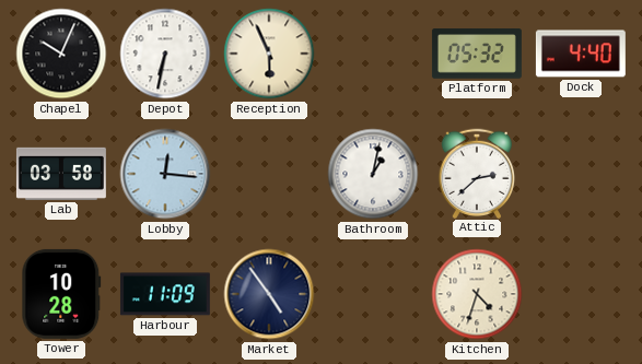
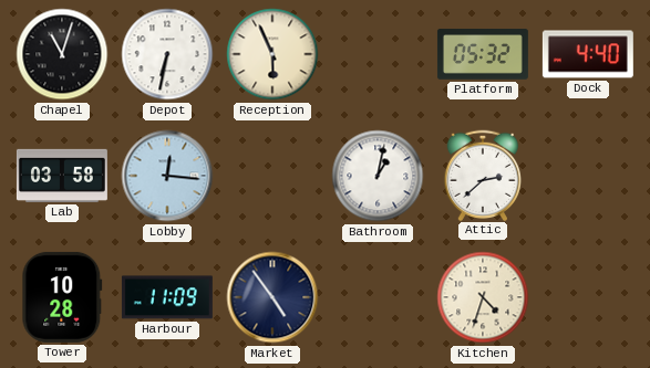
Chapel: 10:04 -> 11:03 (62, 54)
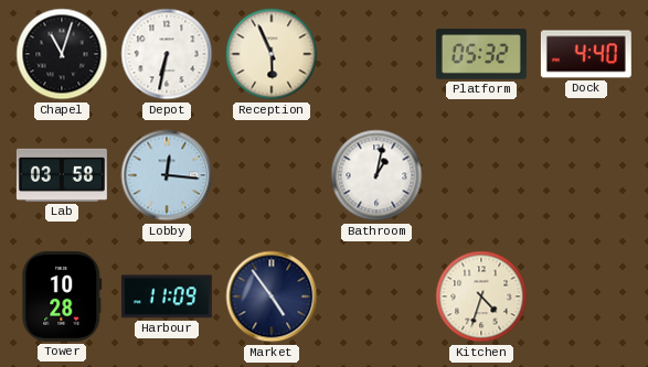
Attic: 2:38 -> none (483, 175)
